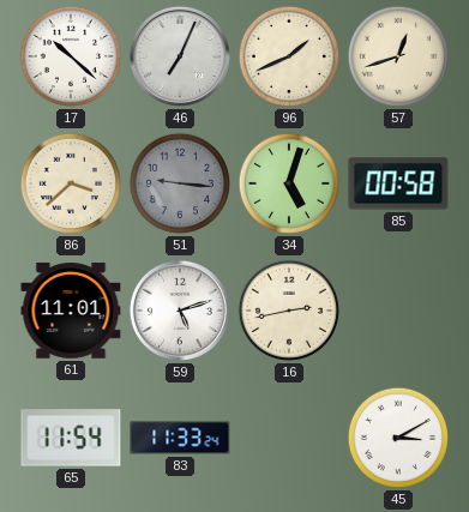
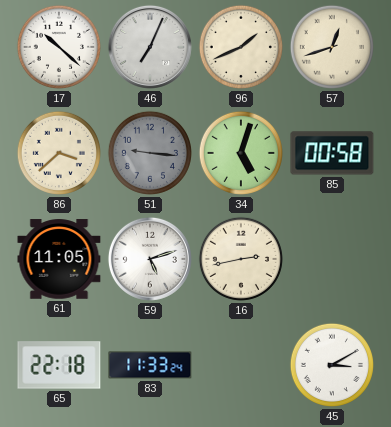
61: 11:01 -> 11:05 (59, 259)
65: 11:54 -> 22:18 (59, 365)
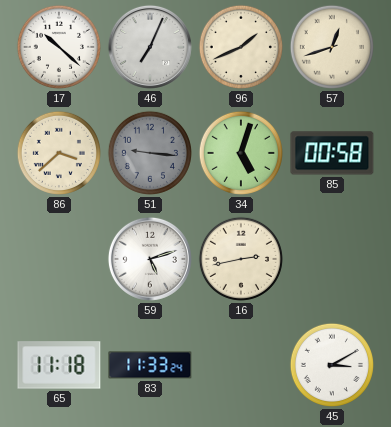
61: 11:05 -> none (59, 259)
65: 22:18 -> 11:18 (59, 365)
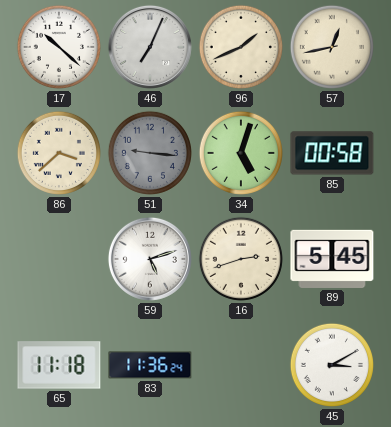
57: 12:42 -> 12:43 (332, 47)
16: 2:43 -> 2:42 (241, 259)
89: none -> 5:45 (332, 259)
83: 11:33 -> 11:36 (150, 365)
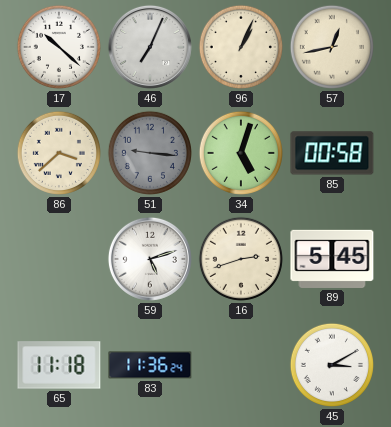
96: 1:41 -> 1:04 (241, 47)
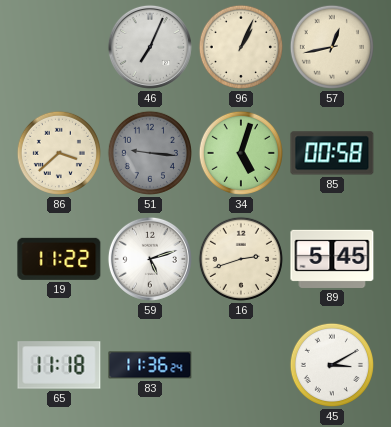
17: 10:22 -> none (59, 47)
19: none -> 11:22 (59, 259)
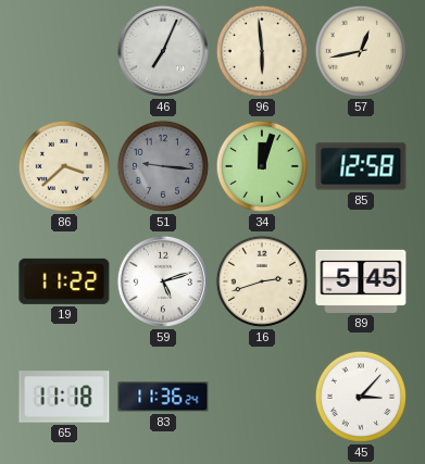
96: 1:04 -> 5:59 (262, 51)
34: 5:03 -> 12:03 (262, 166)
85: 00:58 -> 12:58 (361, 166)
45: 3:10 -> 3:07 (361, 397)
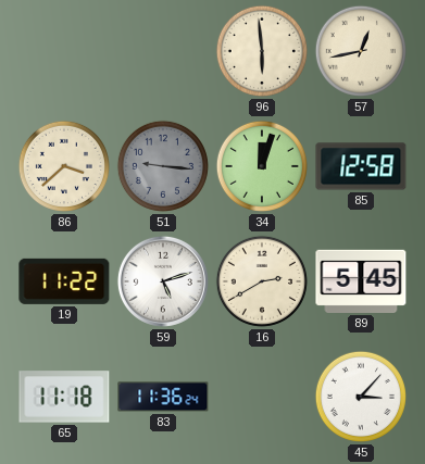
46: 7:04 -> none (163, 51)
16: 2:42 -> 2:40 (262, 281)
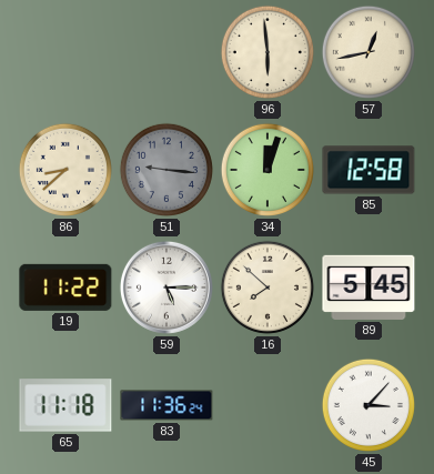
86: 3:38 -> 8:38 (65, 170)
59: 5:12 -> 5:15 (166, 288)
16: 2:40 -> 7:52 (268, 288)
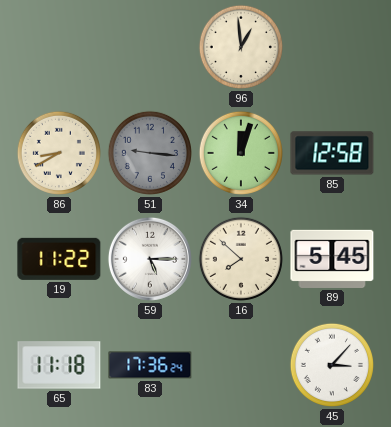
96: 5:59 -> 12:59 (241, 47)
57: 12:43 -> none (369, 52)
86: 8:38 -> 8:40 (59, 153)
83: 11:36 -> 17:36 (150, 365)
